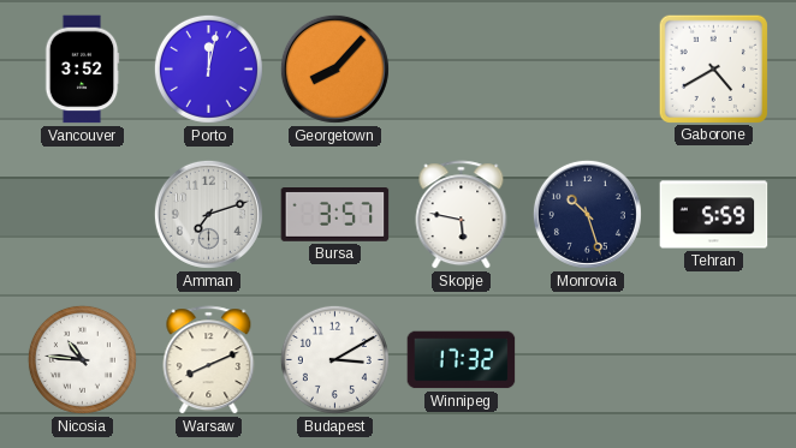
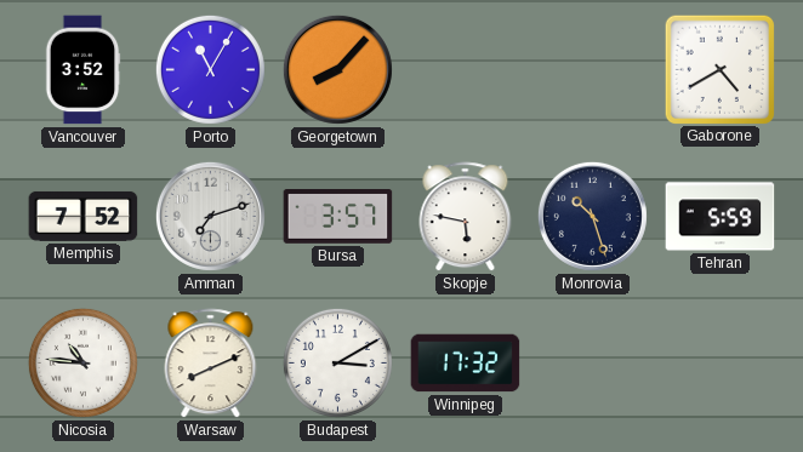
Porto: 12:02 -> 11:05 (210, 69)
Memphis: none -> 7:52 (84, 216)
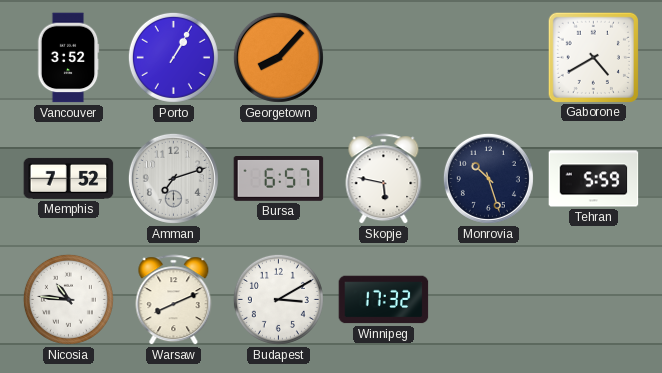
Porto: 11:05 -> 1:05 (173, 57)
Bursa: 3:57 -> 6:57 (279, 179)
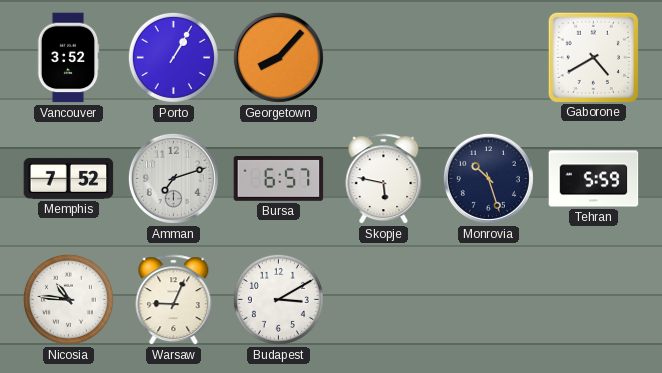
Warsaw: 8:11 -> 9:04 (174, 300)
Winnipeg: 17:32 -> none (384, 300)
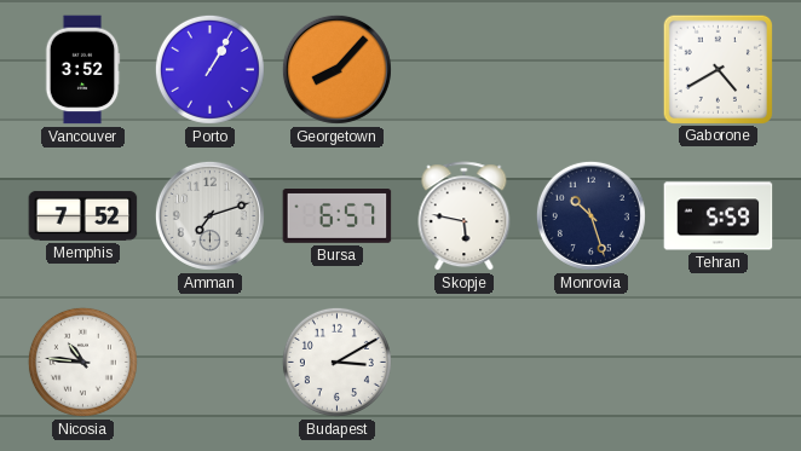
Warsaw: 9:04 -> none (174, 300)
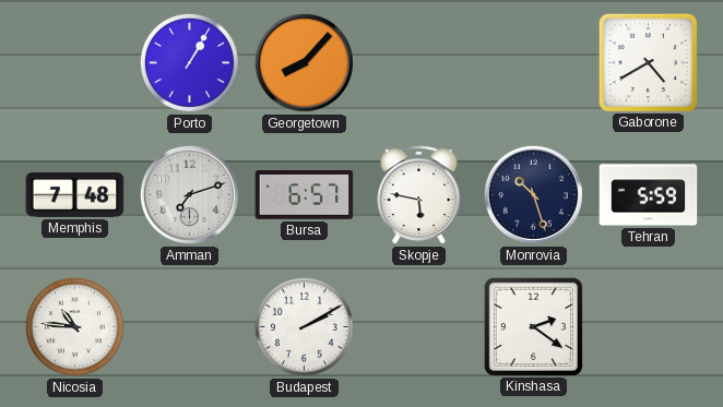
Vancouver: 3:52 -> none (82, 70)
Memphis: 7:52 -> 7:48 (75, 194)
Budapest: 3:10 -> 2:10 (304, 326)
Kinshasa: none -> 2:21 (533, 326)
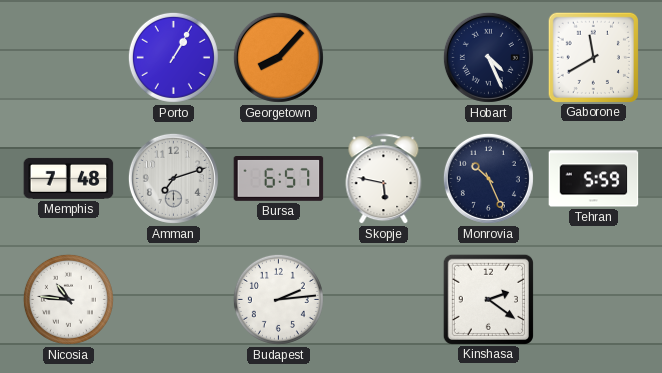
Hobart: none -> 4:26 (488, 57)
Gaborone: 4:40 -> 11:40 (593, 57)
Monrovia: 10:27 -> 10:26 (488, 178)
Budapest: 2:10 -> 2:14 (278, 299)
